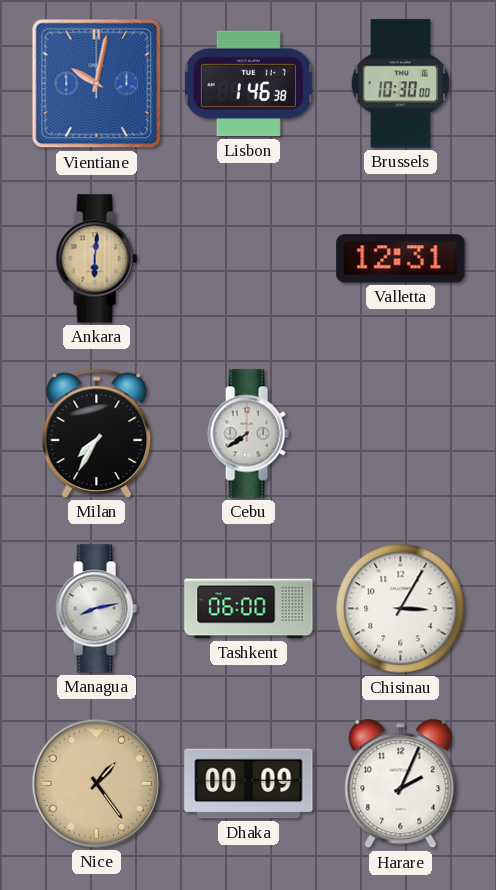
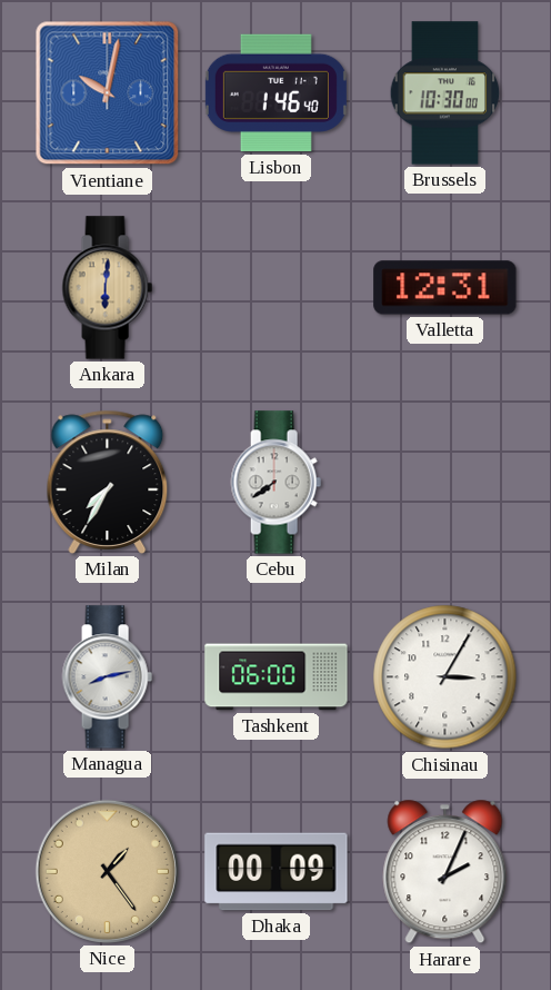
Lisbon: 1:46:38 -> 1:46:40 (275, 93)
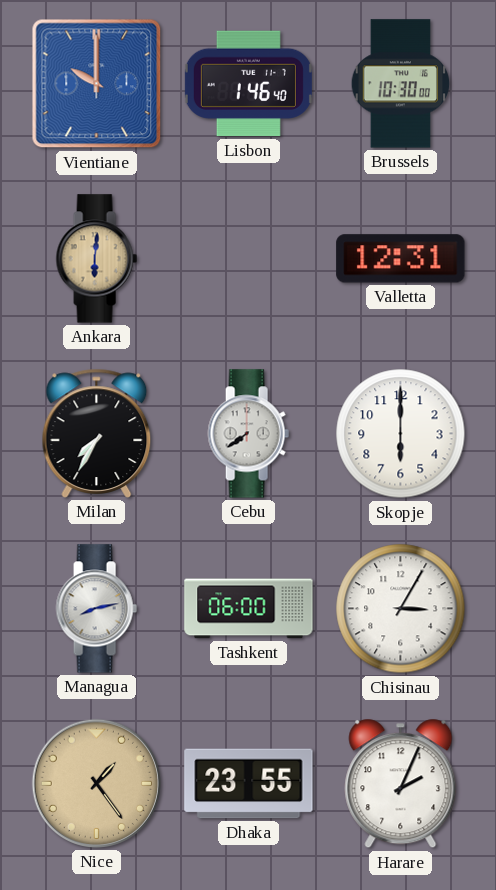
Vientiane: 10:02 -> 10:00 (97, 84)
Skopje: none -> 6:00 (401, 434)
Dhaka: 00:09 -> 23:55 (249, 784)
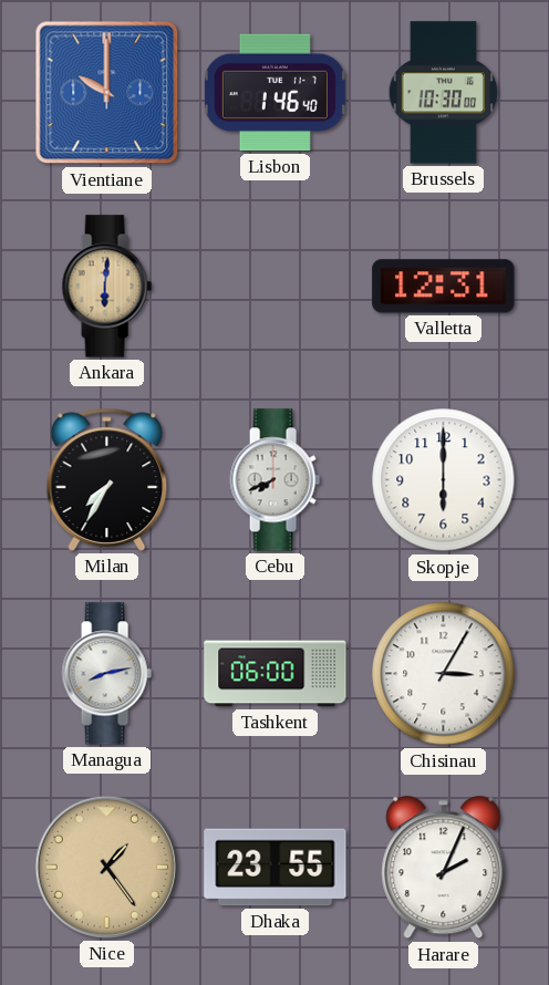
Cebu: 7:39 -> 7:41 (274, 480)
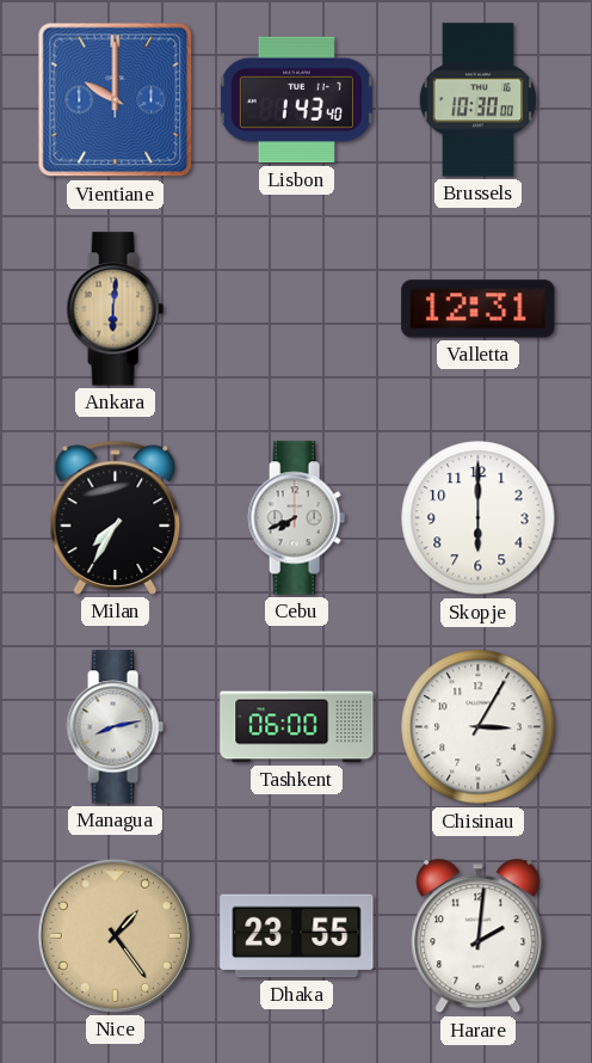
Lisbon: 1:46 -> 1:43 (296, 100)
Harare: 2:04 -> 2:01 (479, 936)
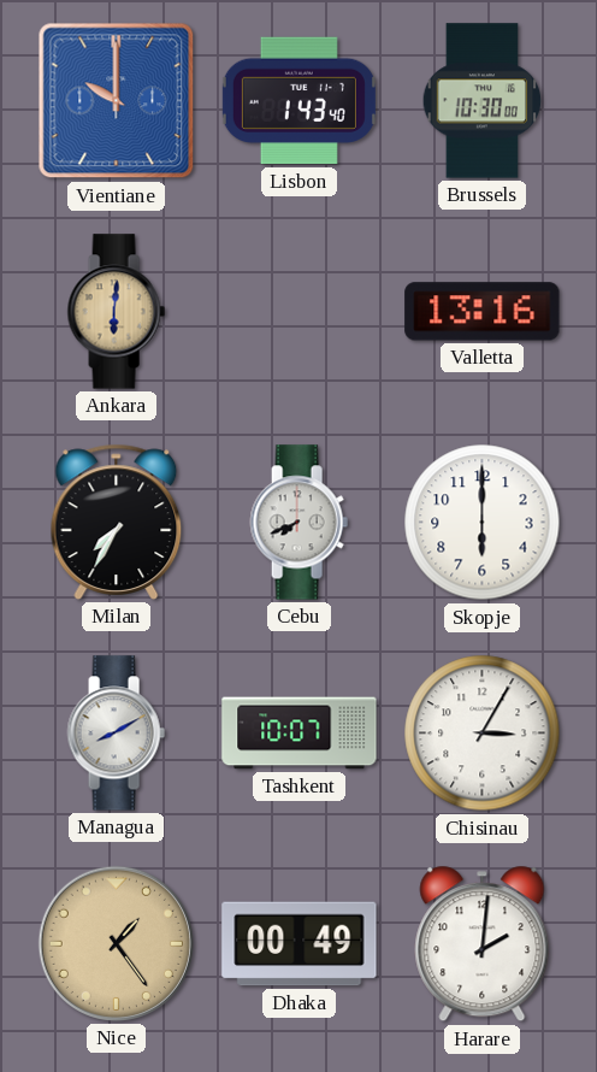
Valletta: 12:31 -> 13:16 (483, 312)
Managua: 8:13 -> 8:10 (116, 734)
Tashkent: 06:00 -> 10:07 (300, 734)
Dhaka: 23:55 -> 00:49 (300, 944)
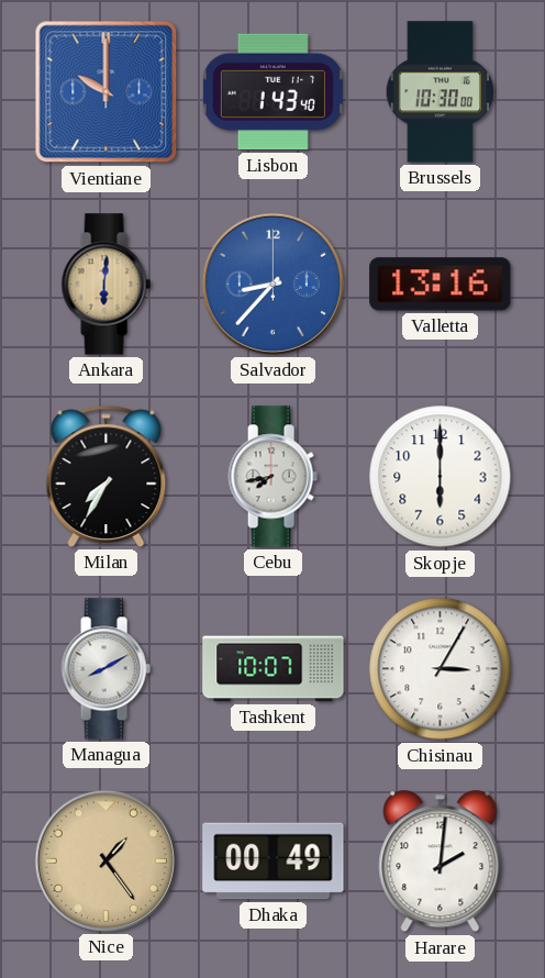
Salvador: none -> 8:37 (272, 284)
Cebu: 7:41 -> 7:43 (272, 477)
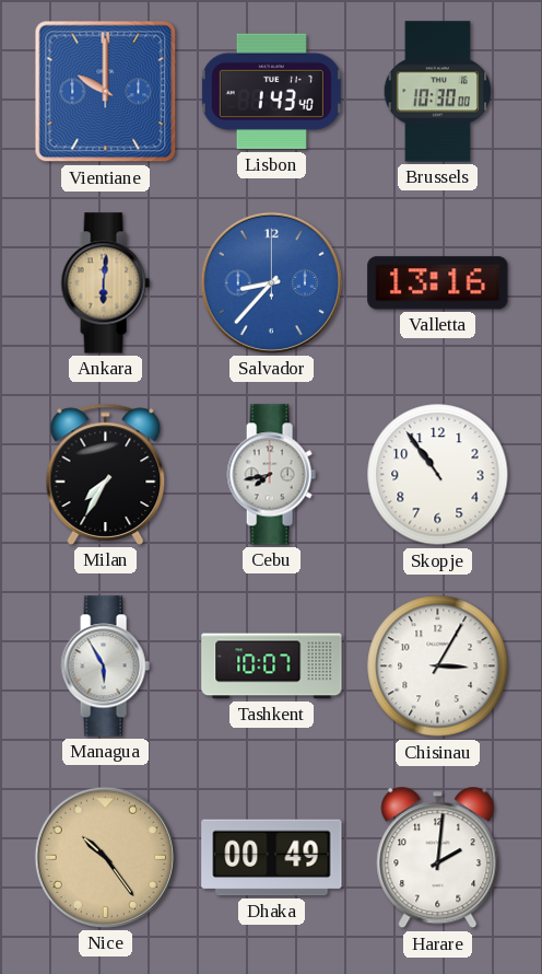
Skopje: 6:00 -> 10:54 (438, 475)
Managua: 8:10 -> 5:55 (105, 666)
Nice: 1:24 -> 10:24 (105, 857)
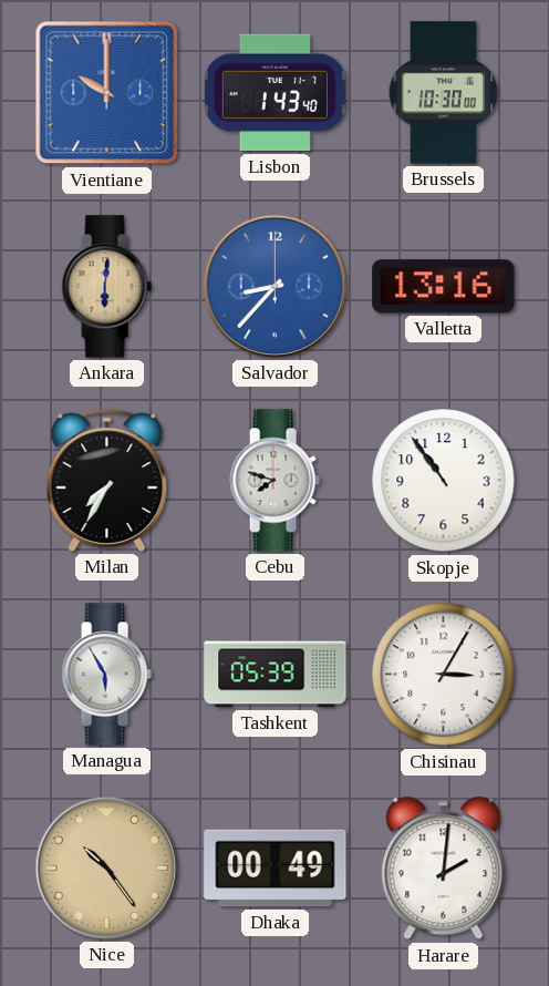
Cebu: 7:43 -> 7:48 (274, 481)
Tashkent: 10:07 -> 05:39 (276, 675)
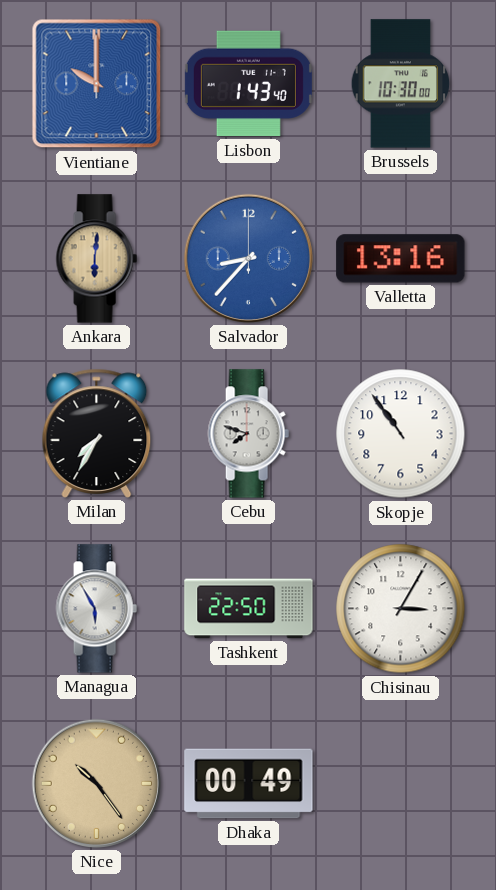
Tashkent: 05:39 -> 22:50 (249, 609)
Harare: 2:01 -> none (444, 869)
